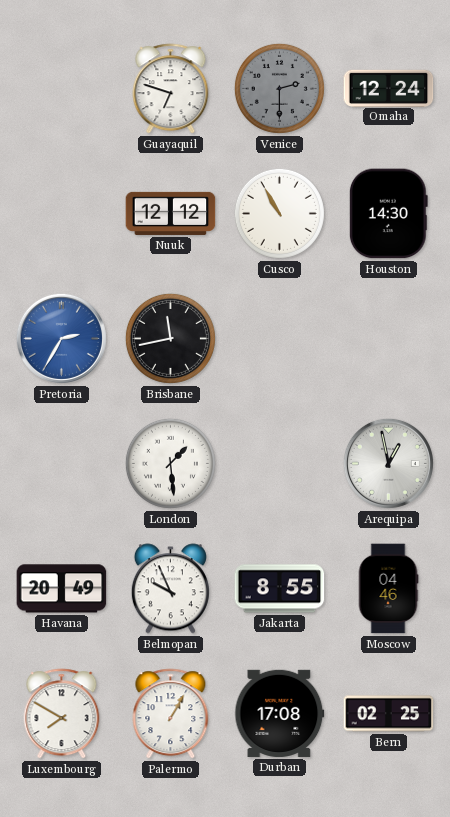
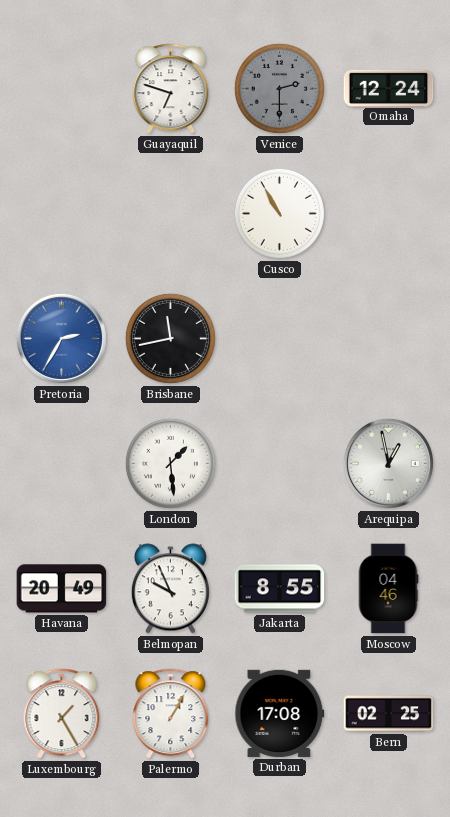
Nuuk: 12:12 -> none (171, 213)
Houston: 14:30 -> none (388, 214)
Luxembourg: 7:50 -> 1:25 (62, 714)
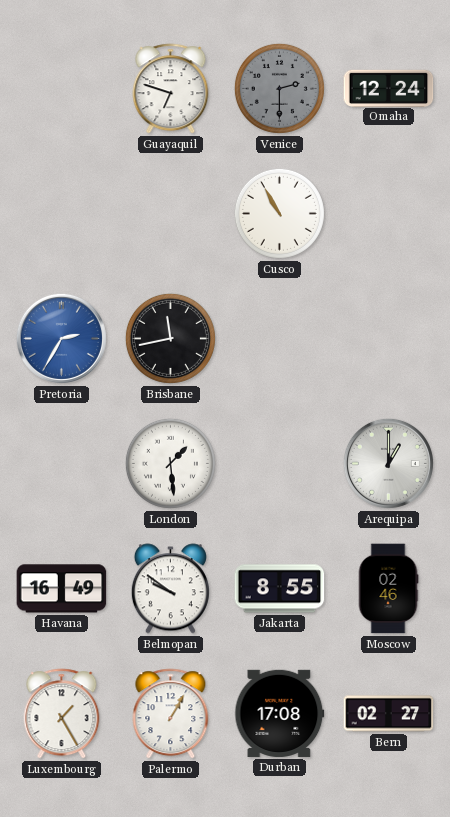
Arequipa: 12:58 -> 1:00 (388, 463)
Havana: 20:49 -> 16:49 (62, 589)
Belmopan: 9:56 -> 9:51 (170, 589)
Moscow: 04:46 -> 02:46 (388, 589)
Bern: 02:25 -> 02:27 (389, 714)
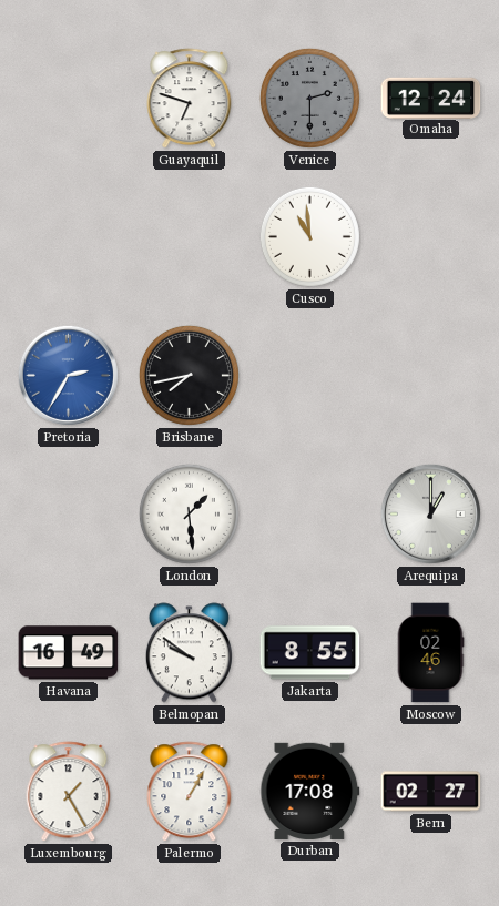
Cusco: 10:55 -> 10:59 (309, 236)
Brisbane: 11:43 -> 7:43 (189, 375)
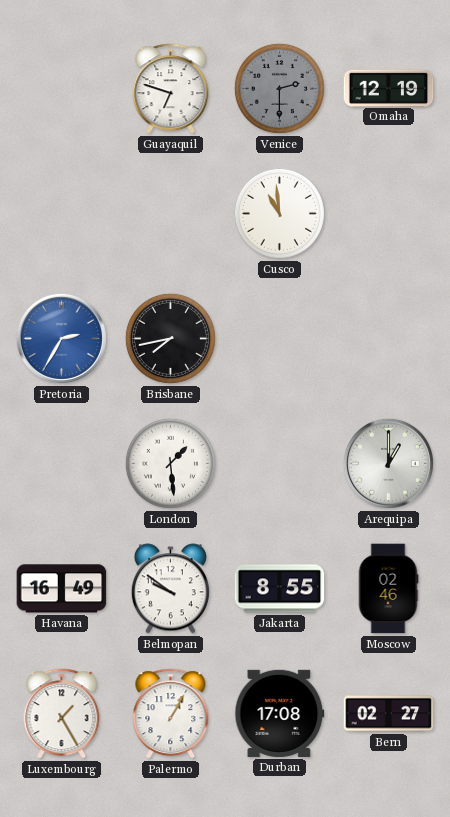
Omaha: 12:24 -> 12:19 (389, 88)
